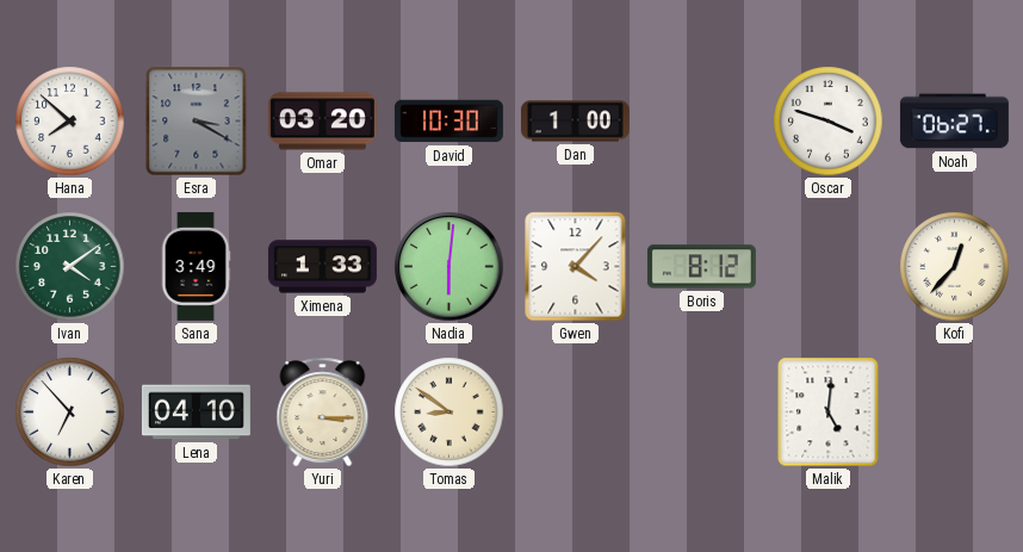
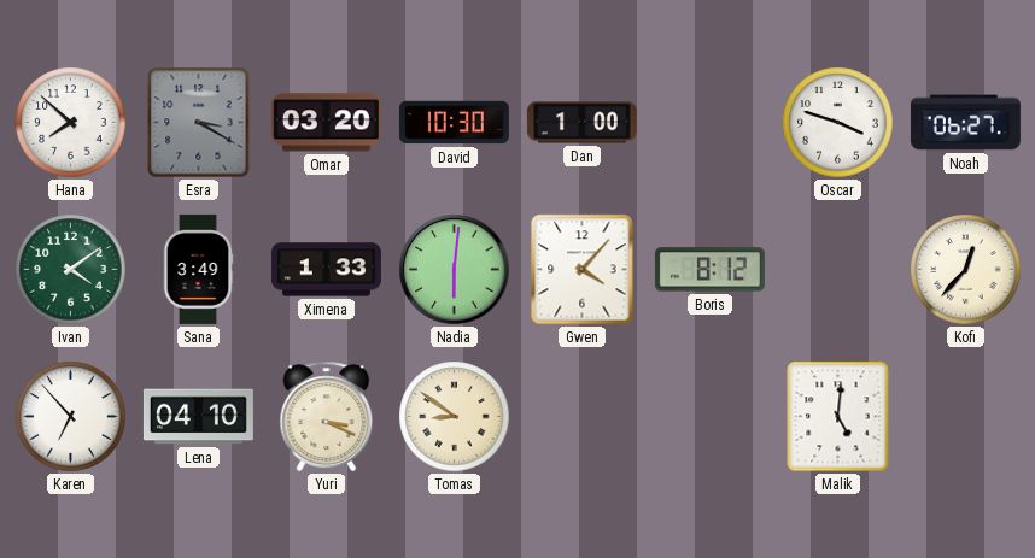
Yuri: 3:15 -> 3:19 (327, 417)
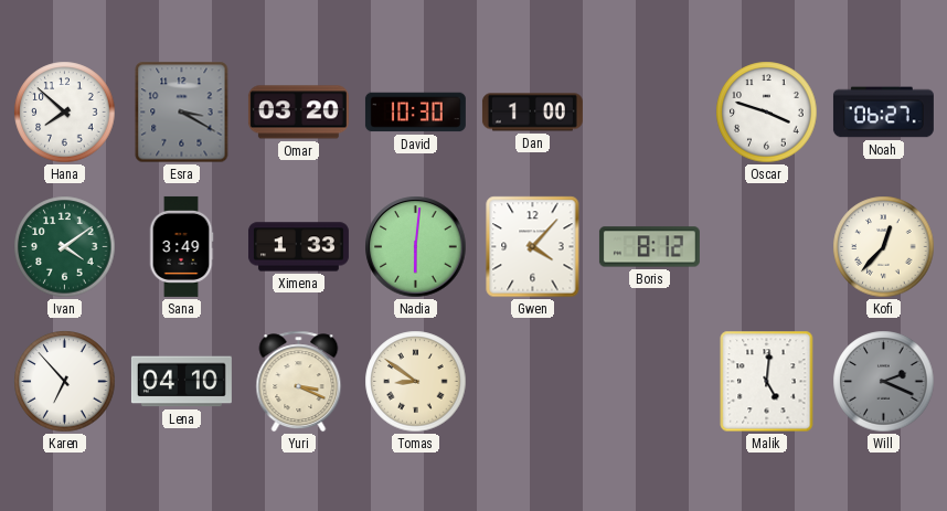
Will: none -> 2:19 (884, 382)
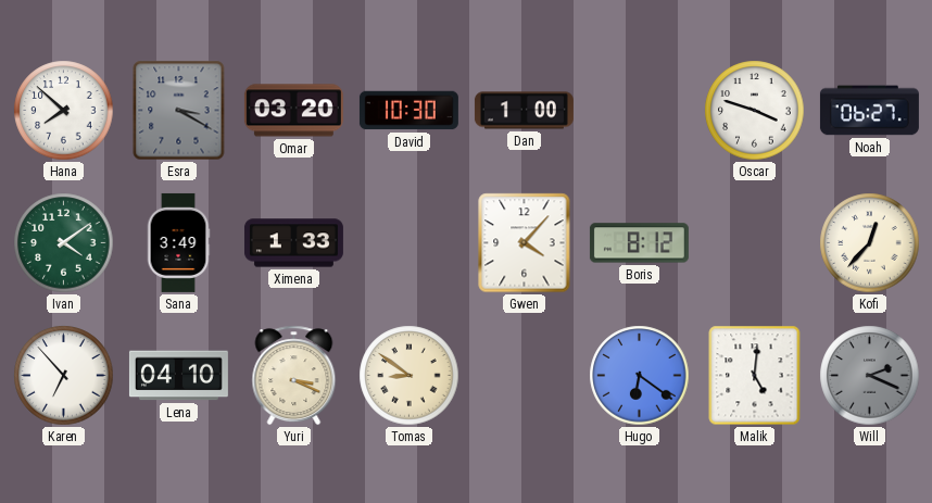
Nadia: 6:01 -> none (416, 247)
Hugo: none -> 6:21 (640, 376)
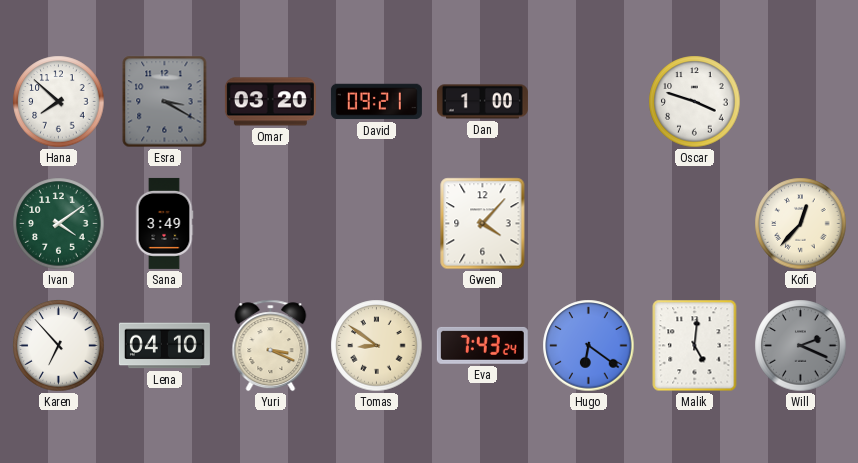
David: 10:30 -> 09:21 (376, 102)
Noah: 06:27 -> none (869, 111)
Ximena: 1:33 -> none (293, 243)
Boris: 8:12 -> none (639, 243)
Eva: none -> 7:43 (482, 345)
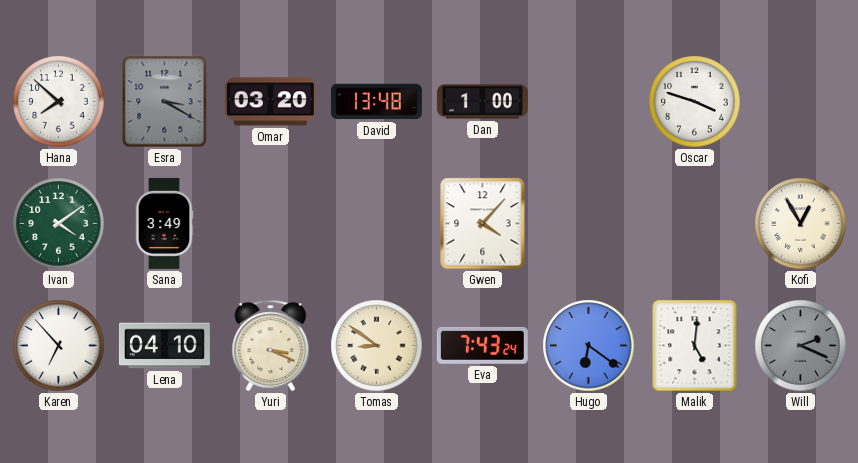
David: 09:21 -> 13:48 (376, 102)
Kofi: 12:37 -> 12:55 (801, 224)
